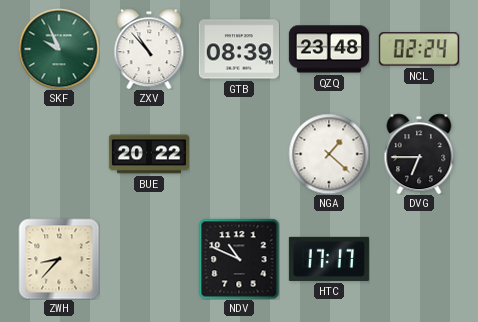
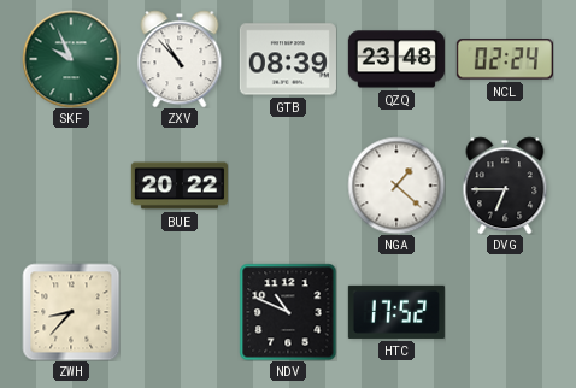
HTC: 17:17 -> 17:52 (396, 312)
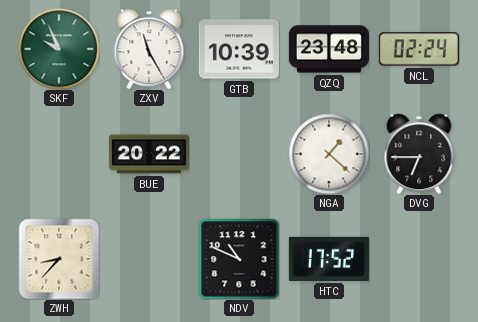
ZXV: 10:53 -> 11:25 (149, 49)
GTB: 08:39 -> 10:39 (239, 49)
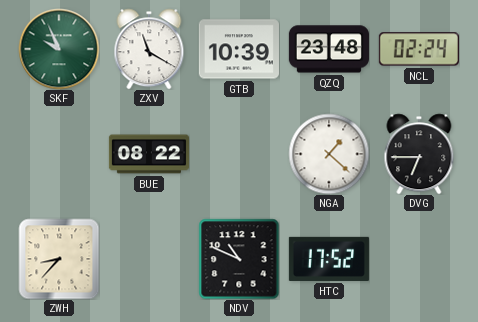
ZXV: 11:25 -> 11:20 (149, 49)
BUE: 20:22 -> 08:22 (149, 154)
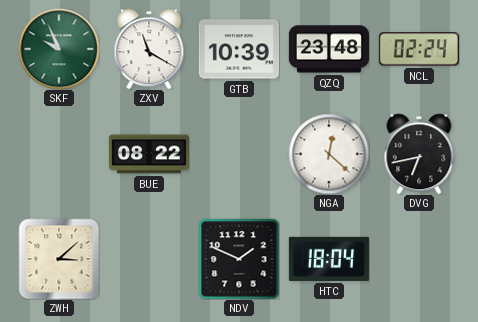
NGA: 1:22 -> 12:22 (329, 154)
DVG: 6:45 -> 6:43 (419, 154)
ZWH: 8:37 -> 3:08 (59, 259)
NDV: 10:49 -> 1:49 (239, 259)
HTC: 17:52 -> 18:04 (329, 259)
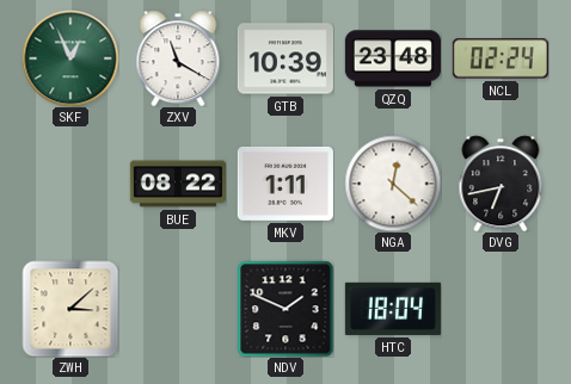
SKF: 9:56 -> 12:56 (70, 58)
MKV: none -> 1:11 (285, 184)
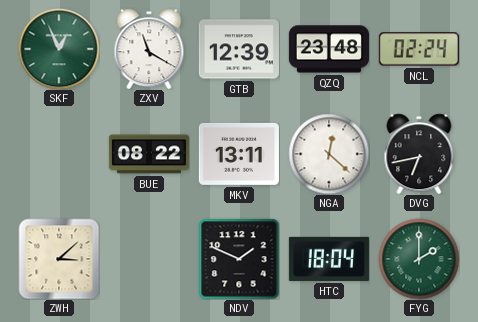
GTB: 10:39 -> 12:39 (239, 49)
MKV: 1:11 -> 13:11 (239, 154)
FYG: none -> 2:00 (419, 259)
